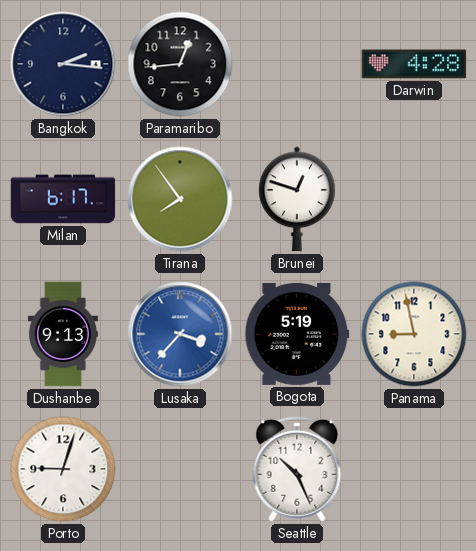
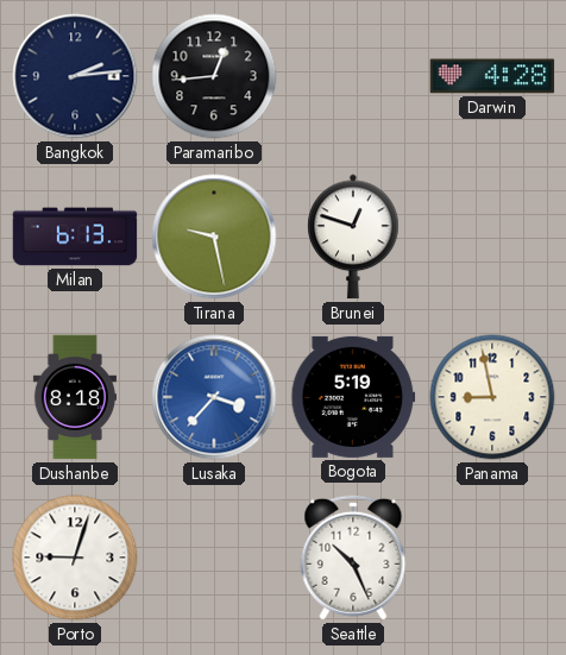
Bangkok: 2:16 -> 2:14 (75, 76)
Milan: 6:17 -> 6:13 (75, 237)
Tirana: 7:54 -> 9:28 (214, 237)
Dushanbe: 9:13 -> 8:18 (75, 397)
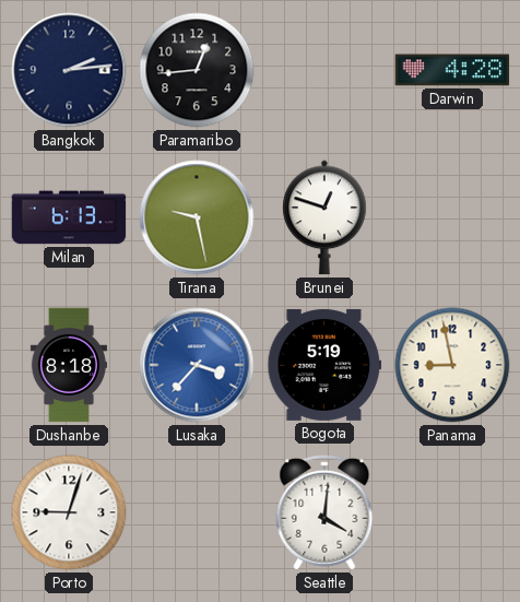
Seattle: 10:26 -> 4:01 (324, 512)
